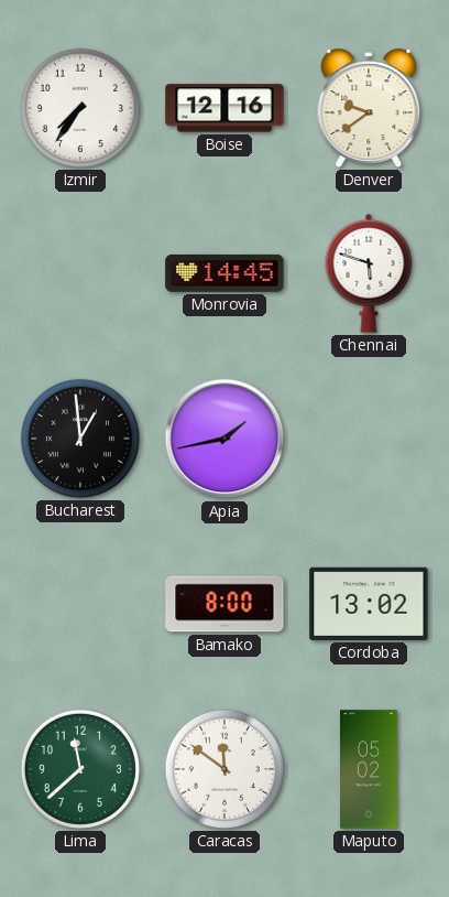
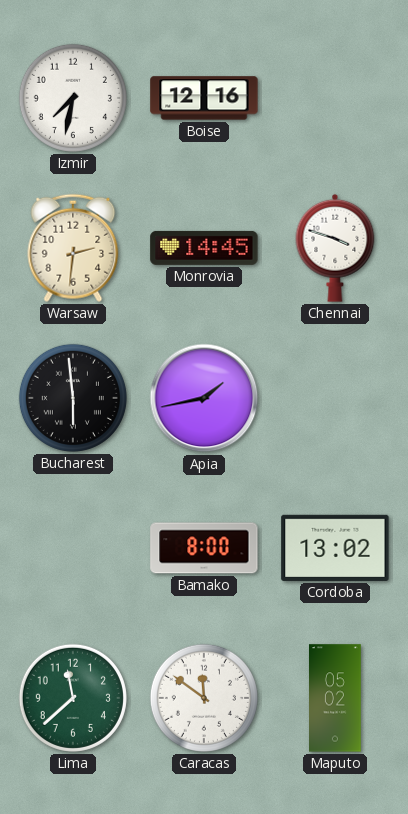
Izmir: 7:36 -> 7:32 (73, 98)
Denver: 9:39 -> none (369, 108)
Warsaw: none -> 2:31 (73, 248)
Chennai: 5:48 -> 3:48 (335, 248)
Bucharest: 12:59 -> 5:59 (73, 398)
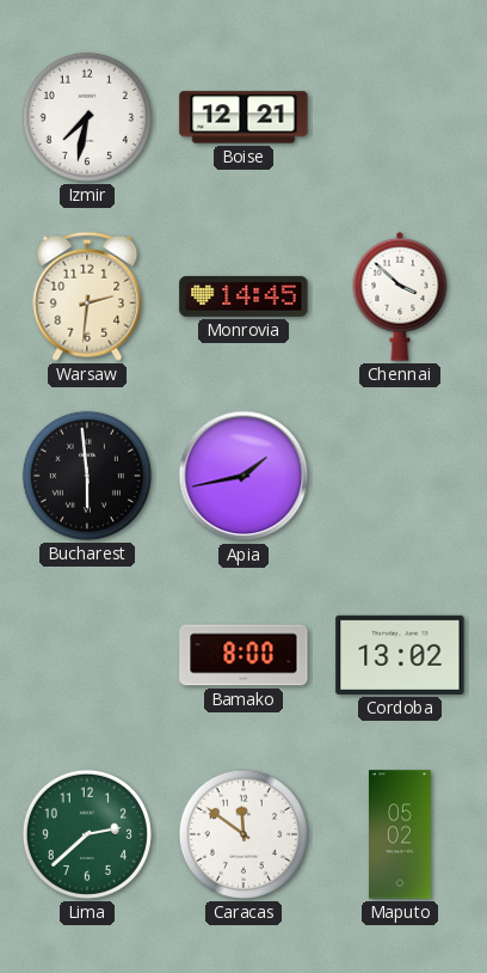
Boise: 12:16 -> 12:21 (243, 117)
Chennai: 3:48 -> 3:52 (400, 296)
Lima: 11:38 -> 2:38 (87, 834)
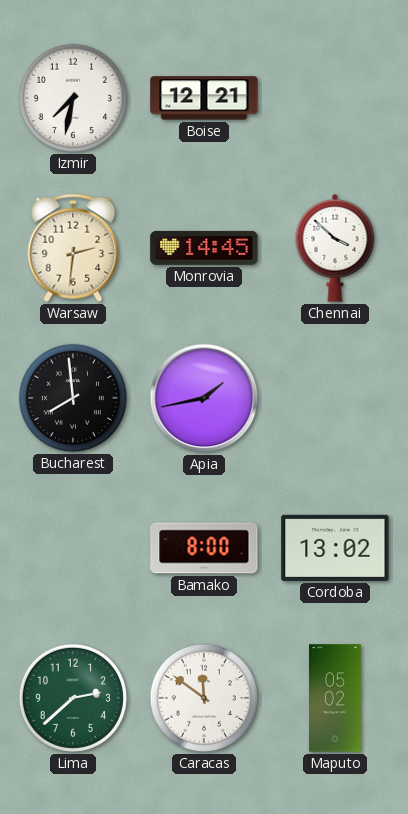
Bucharest: 5:59 -> 7:59 (73, 398)
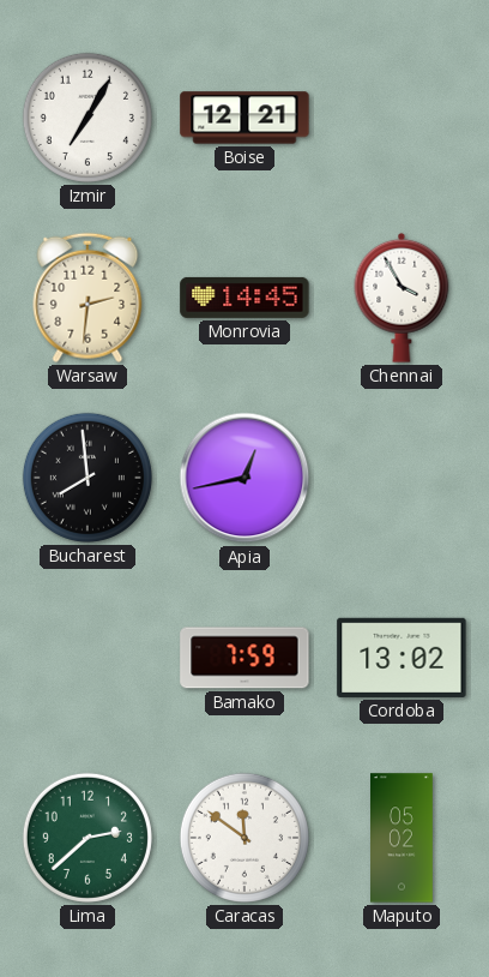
Izmir: 7:32 -> 7:05 (87, 118)
Chennai: 3:52 -> 3:55 (402, 298)
Apia: 1:43 -> 12:43 (244, 478)
Bamako: 8:00 -> 7:59 (244, 658)
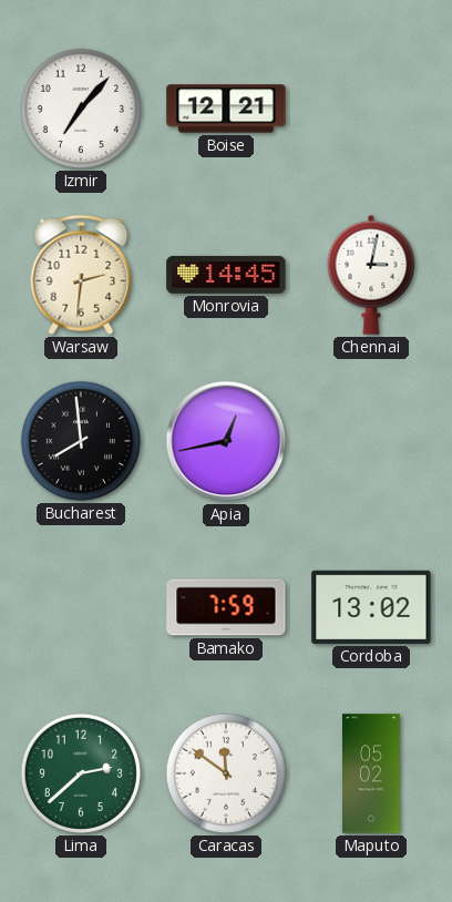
Izmir: 7:05 -> 7:07 (81, 109)
Chennai: 3:55 -> 3:02 (371, 275)
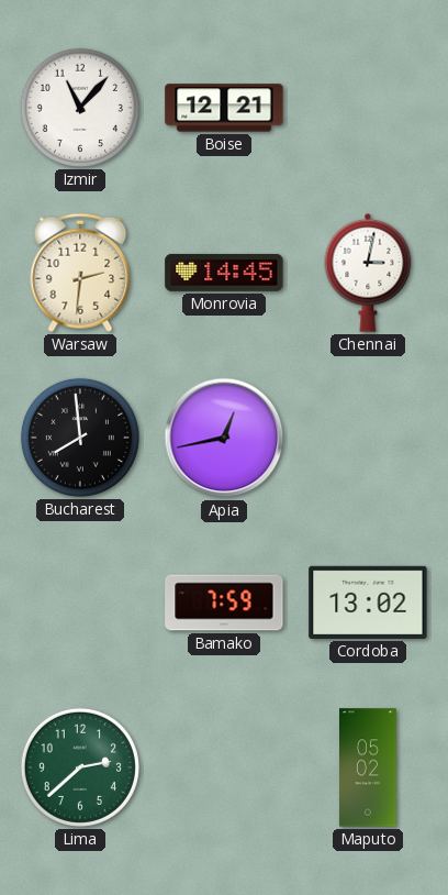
Izmir: 7:07 -> 11:07 (80, 108)
Caracas: 11:51 -> none (226, 773)
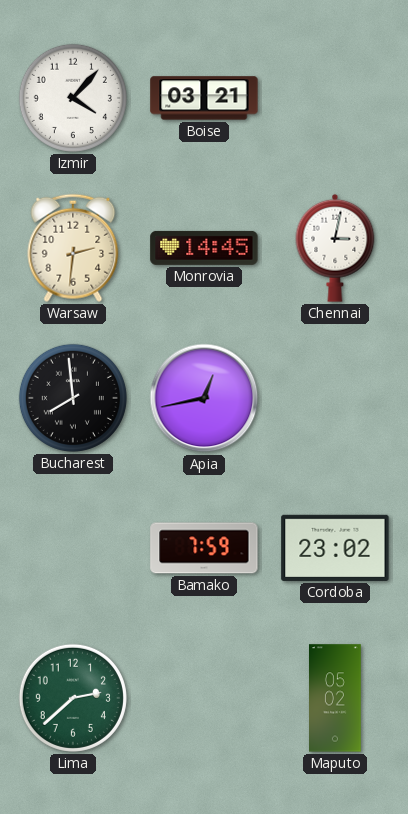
Izmir: 11:07 -> 4:07 (73, 98)
Boise: 12:21 -> 03:21 (204, 98)
Cordoba: 13:02 -> 23:02 (335, 548)
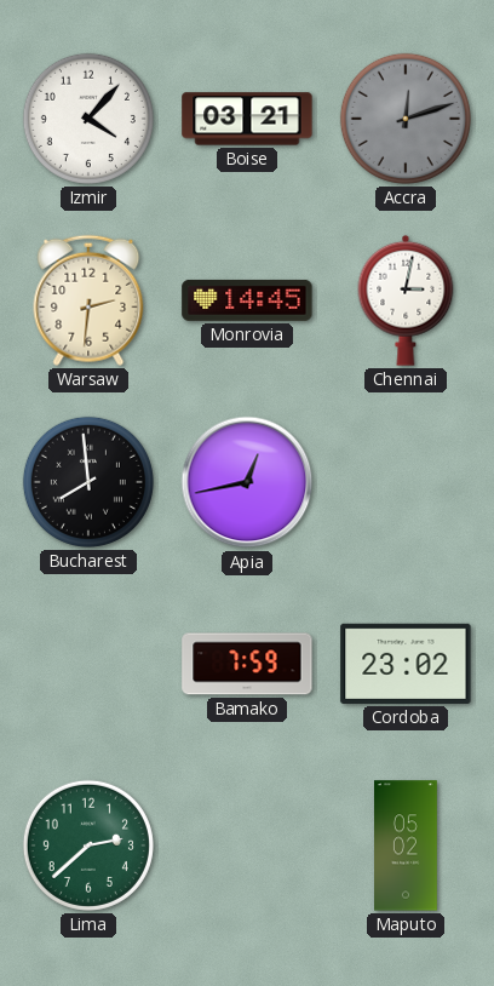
Accra: none -> 12:12 (406, 119)
